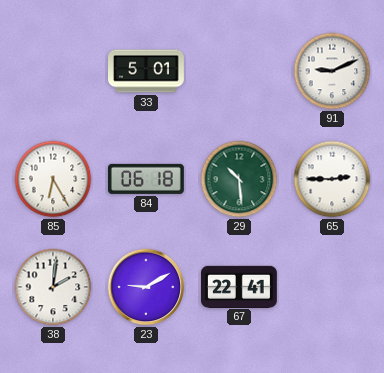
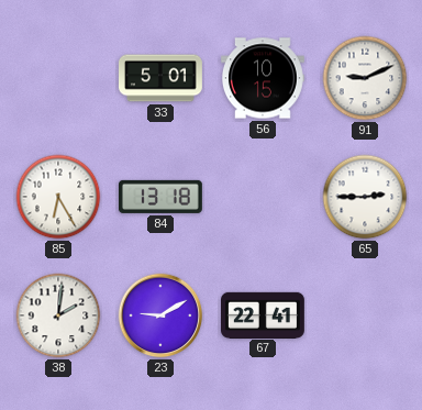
56: none -> 10:15 (264, 78)
84: 06:18 -> 13:18 (160, 197)
29: 10:29 -> none (239, 179)
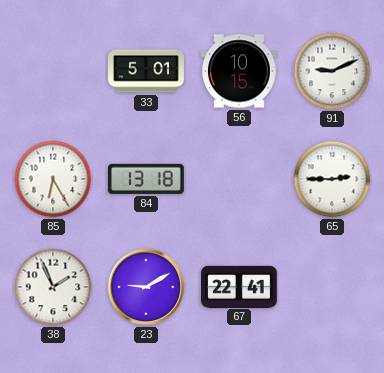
38: 2:01 -> 1:56 (53, 287)
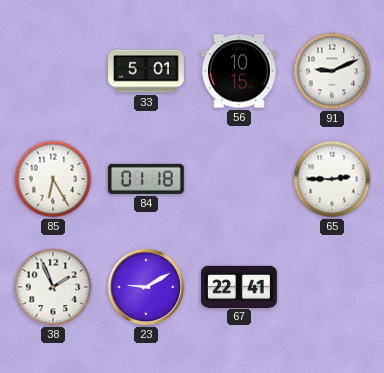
84: 13:18 -> 01:18 (146, 179)
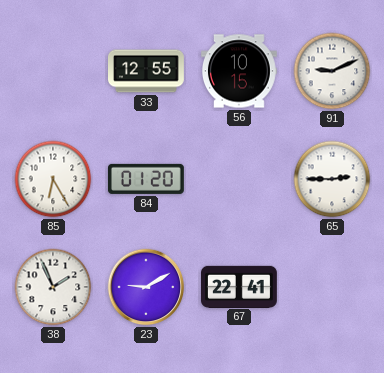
33: 5:01 -> 12:55 (147, 71)
84: 01:18 -> 01:20 (146, 179)
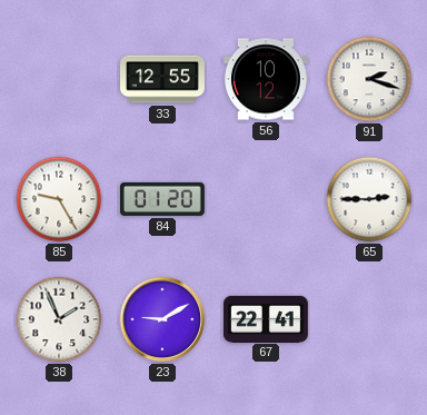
56: 10:15 -> 10:12 (267, 79)
91: 9:11 -> 2:18 (369, 79)
85: 6:25 -> 9:25 (59, 199)
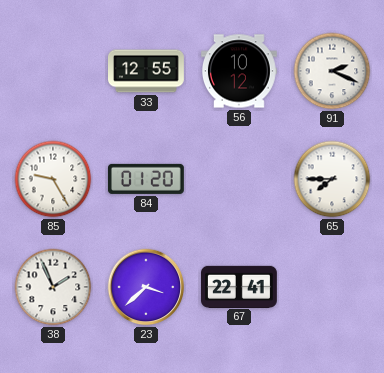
91: 2:18 -> 2:19 (332, 71)
65: 2:45 -> 7:45 (332, 179)
23: 9:10 -> 3:38 (146, 287)
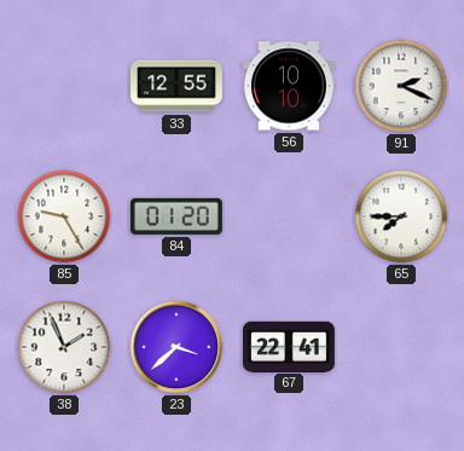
56: 10:12 -> 10:10 (290, 86)
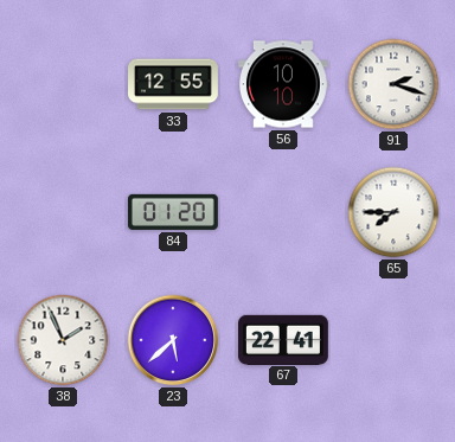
91: 2:19 -> 2:18 (393, 84)
85: 9:25 -> none (64, 216)
23: 3:38 -> 5:38 (173, 340)
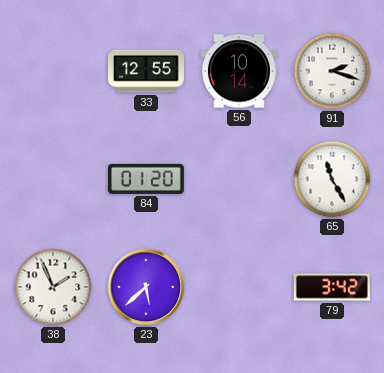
56: 10:10 -> 10:14 (240, 71)
65: 7:45 -> 11:25 (332, 179)
67: 22:41 -> none (284, 339)
79: none -> 3:42 (332, 287)
